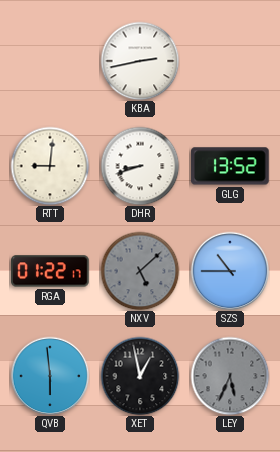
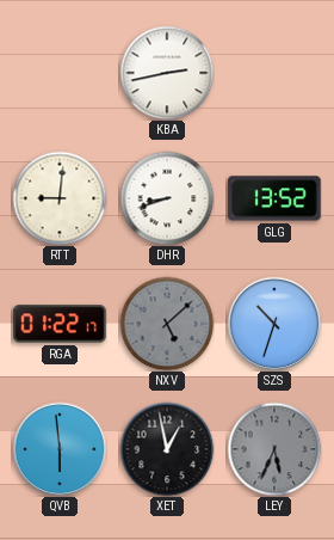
SZS: 10:45 -> 10:33 (274, 324)
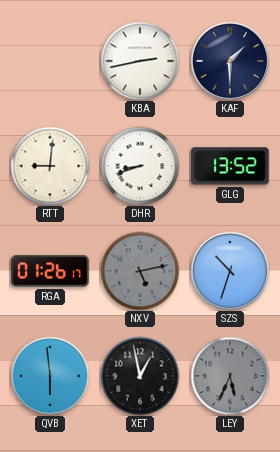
KAF: none -> 1:30 (230, 61)
RGA: 01:22 -> 01:26 (50, 271)
NXV: 5:08 -> 5:13 (140, 271)
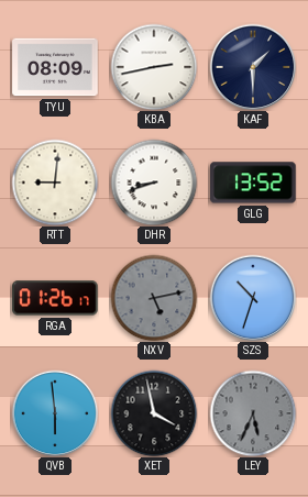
TYU: none -> 08:09 (55, 67)
XET: 12:58 -> 3:58 (154, 413)
